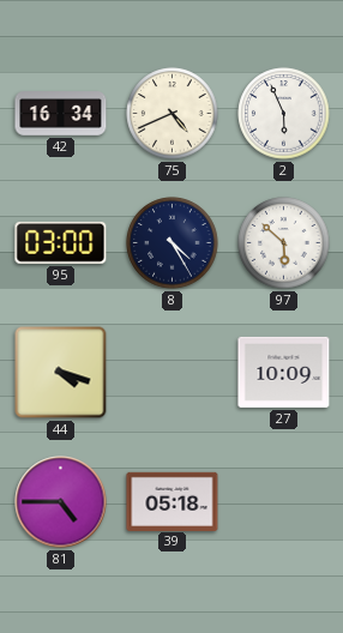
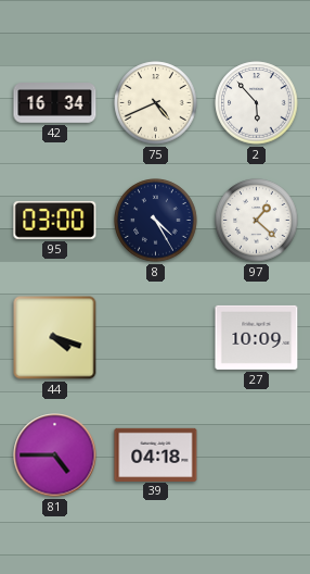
2: 5:56 -> 5:53 (257, 103)
97: 5:52 -> 1:22 (257, 221)
39: 05:18 -> 04:18 (156, 454)
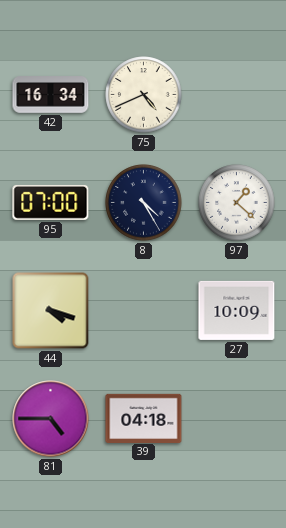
2: 5:53 -> none (257, 103)
95: 03:00 -> 07:00 (51, 202)
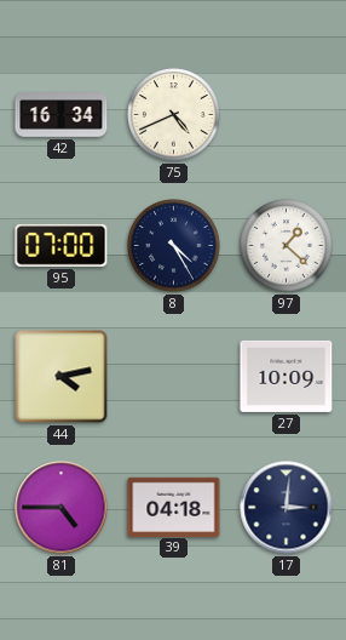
44: 4:18 -> 4:13 (62, 377)
17: none -> 3:01 (287, 508)
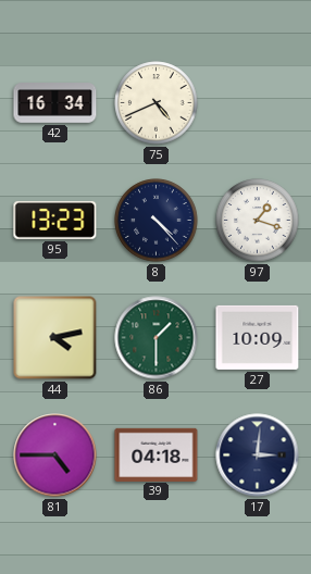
95: 07:00 -> 13:23 (55, 220)
8: 4:25 -> 4:23 (157, 221)
97: 1:22 -> 1:18 (258, 221)
86: none -> 1:30 (157, 338)
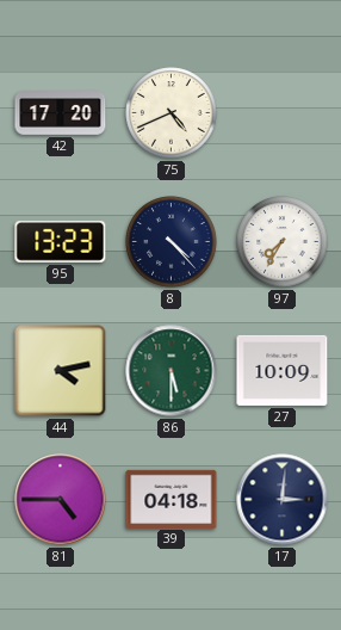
42: 16:34 -> 17:20 (61, 113)
97: 1:18 -> 7:35 (283, 242)
86: 1:30 -> 5:30 (172, 371)
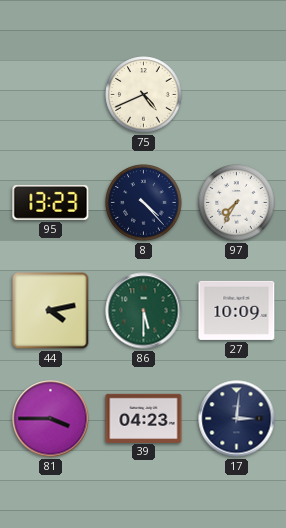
42: 17:20 -> none (61, 113)
81: 4:45 -> 3:45 (51, 419)
39: 04:18 -> 04:23 (144, 418)
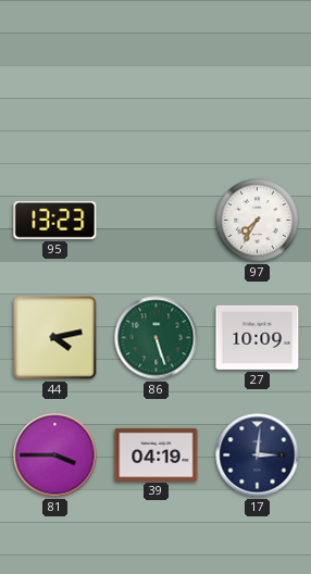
75: 4:41 -> none (144, 95)
8: 4:23 -> none (144, 203)
86: 5:30 -> 5:27 (157, 338)
39: 04:23 -> 04:19 (157, 454)
